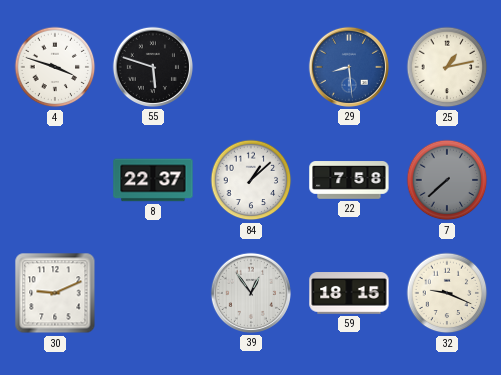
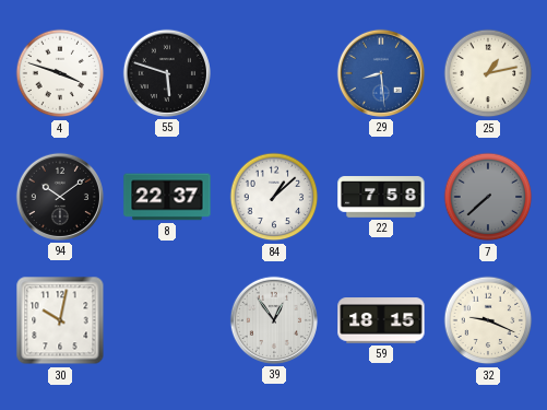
94: none -> 10:09 (60, 197)
30: 9:11 -> 10:02 (60, 320)
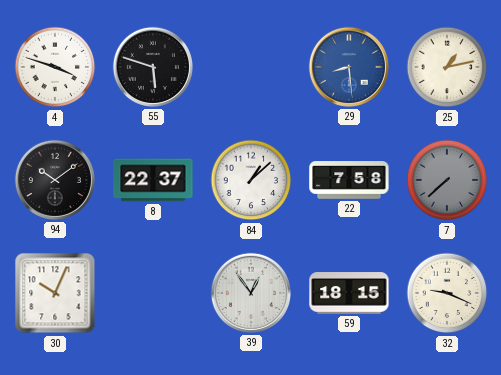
30: 10:02 -> 10:04 (55, 293)
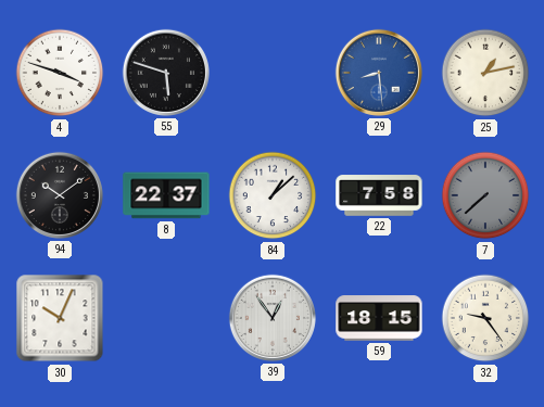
32: 9:19 -> 9:24 (485, 318)
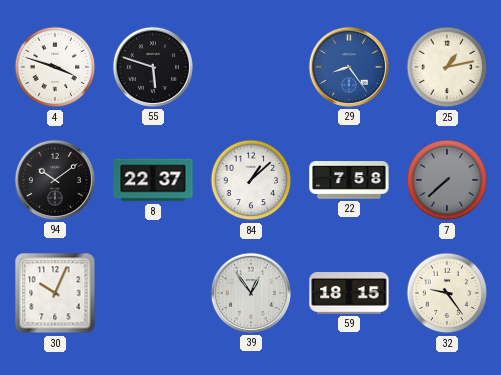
29: 8:29 -> 8:24 (349, 67)
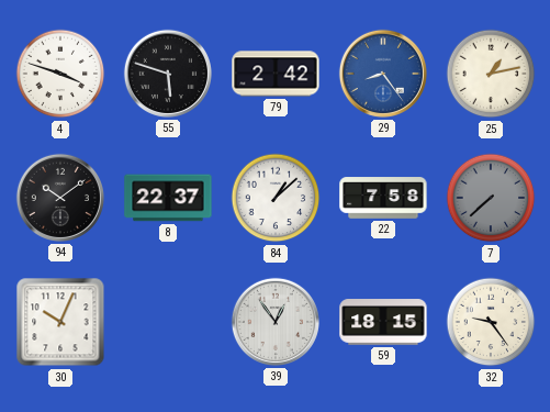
79: none -> 2:42 (276, 74)
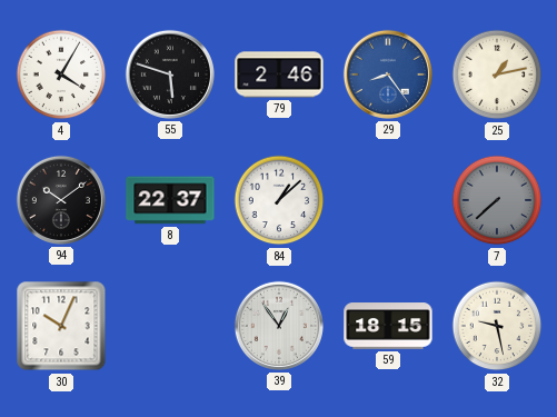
4: 3:48 -> 4:05 (61, 75)
79: 2:42 -> 2:46 (279, 75)
22: 7:58 -> none (383, 198)
32: 9:24 -> 9:28 (497, 326)
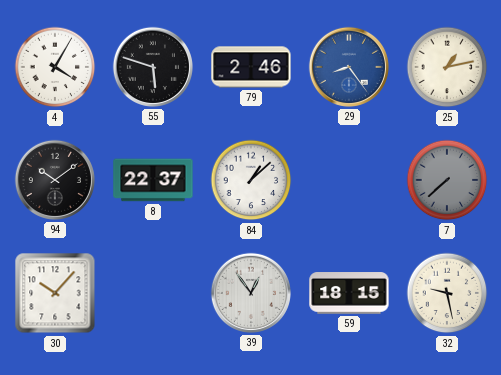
30: 10:04 -> 10:07 (55, 293)
